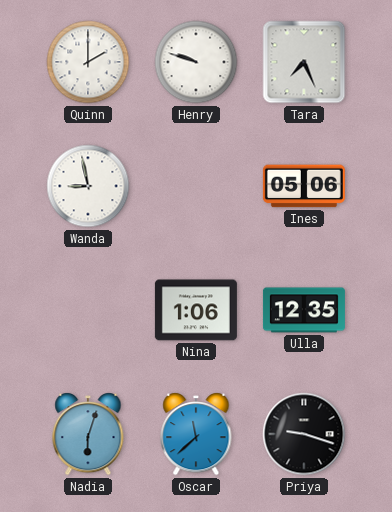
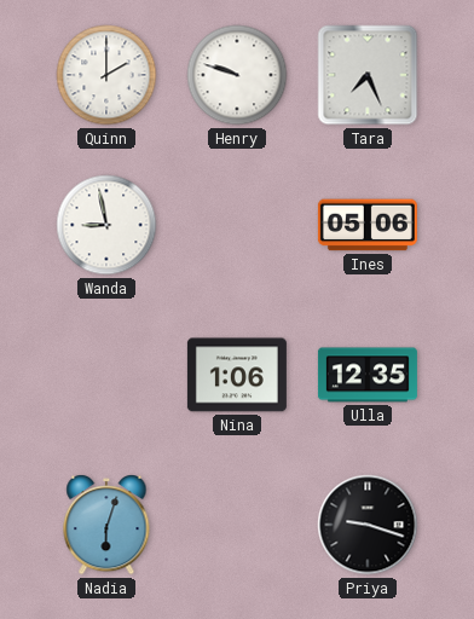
Oscar: 11:38 -> none (196, 434)
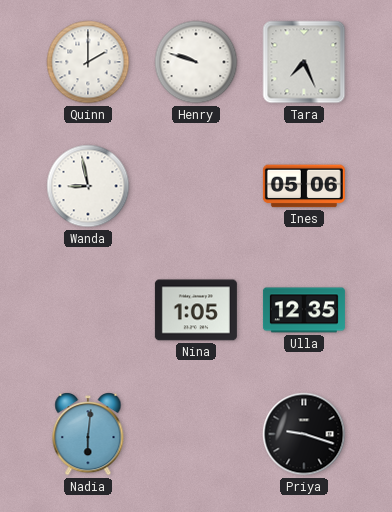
Nina: 1:06 -> 1:05 (196, 310)
Nadia: 6:03 -> 6:01 (88, 434)
